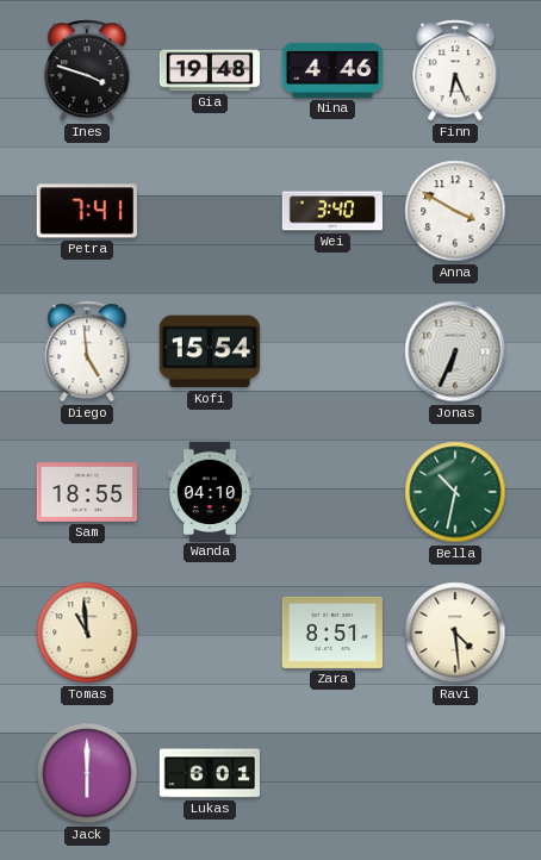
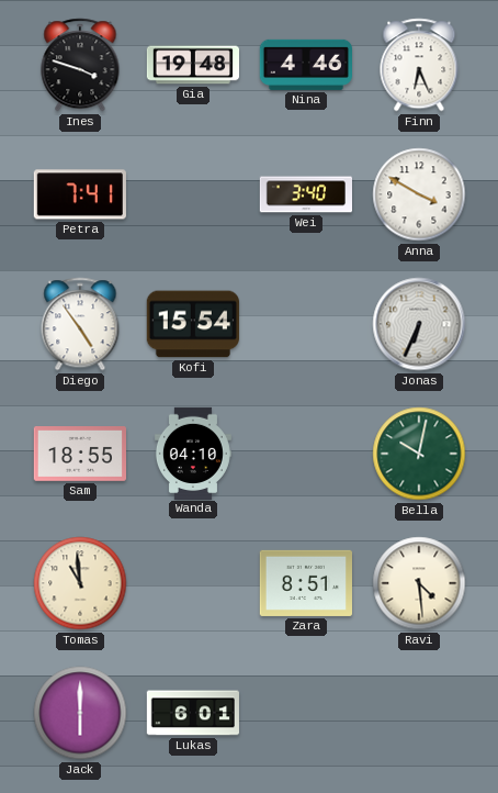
Diego: 4:59 -> 4:54 (80, 324)
Bella: 10:32 -> 10:02 (419, 454)
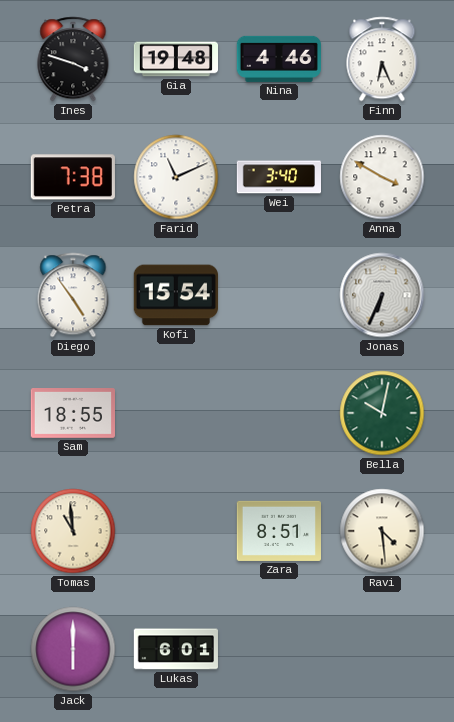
Petra: 7:41 -> 7:38 (73, 177)
Farid: none -> 11:11 (176, 177)
Wanda: 04:10 -> none (193, 453)
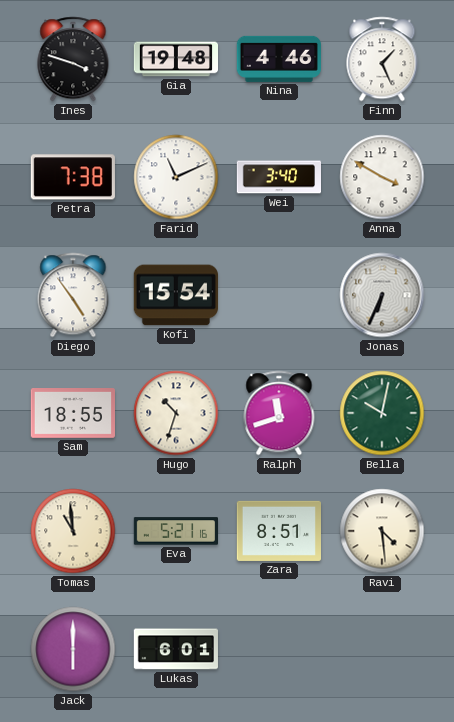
Finn: 6:26 -> 1:26 (382, 59)
Hugo: none -> 10:33 (176, 413)
Ralph: none -> 11:42 (279, 413)
Eva: none -> 5:21 (175, 531)
